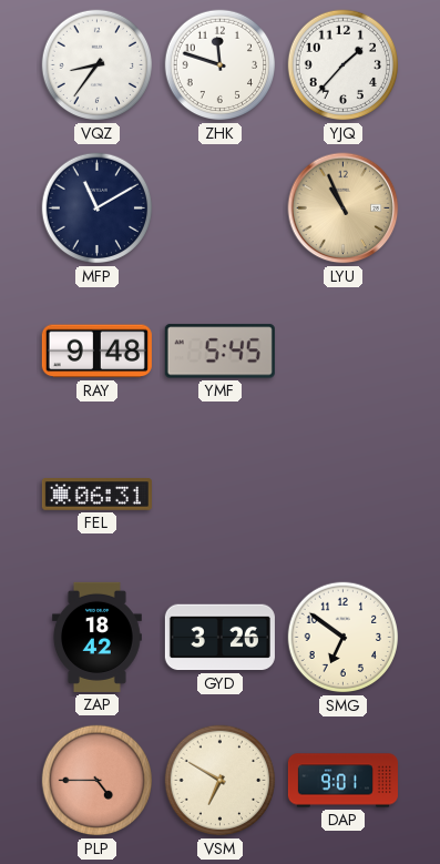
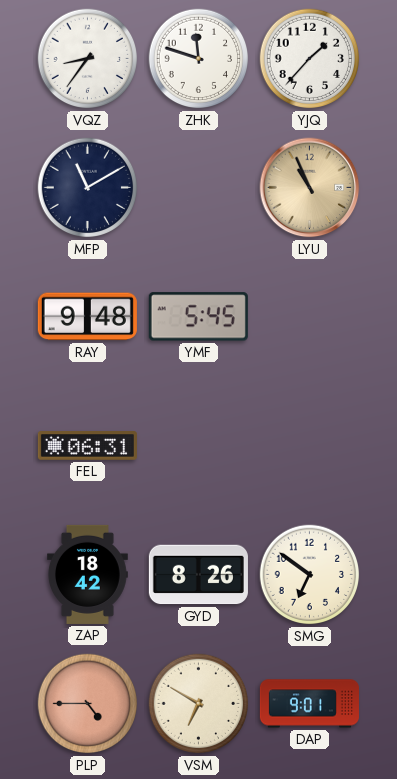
GYD: 3:26 -> 8:26 (198, 575)
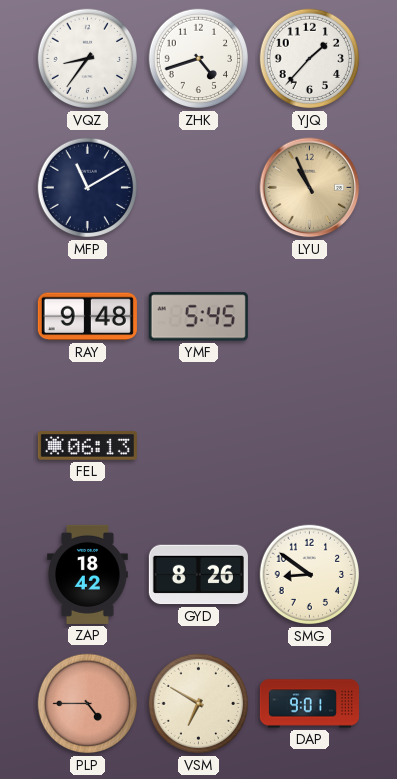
ZHK: 11:48 -> 4:42 (199, 59)
FEL: 06:31 -> 06:13 (87, 446)
SMG: 6:51 -> 8:51 (310, 575)
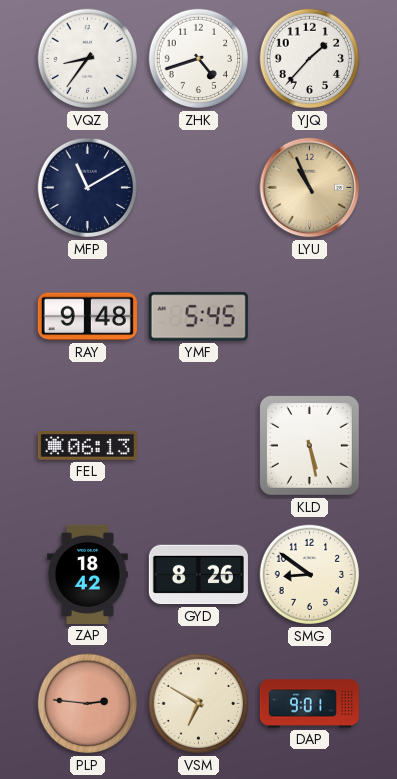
KLD: none -> 5:28 (309, 445)
PLP: 4:45 -> 2:46 (88, 704)
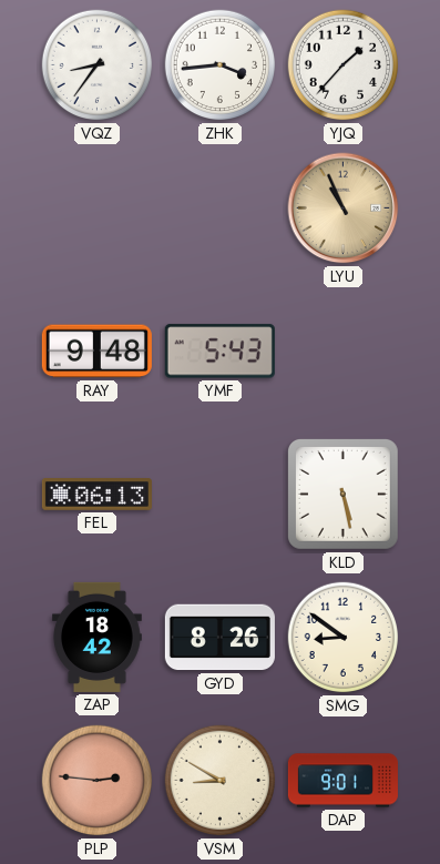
ZHK: 4:42 -> 3:44 (221, 65)
MFP: 11:10 -> none (88, 188)
YMF: 5:45 -> 5:43 (219, 352)
VSM: 6:50 -> 8:50 (221, 781)
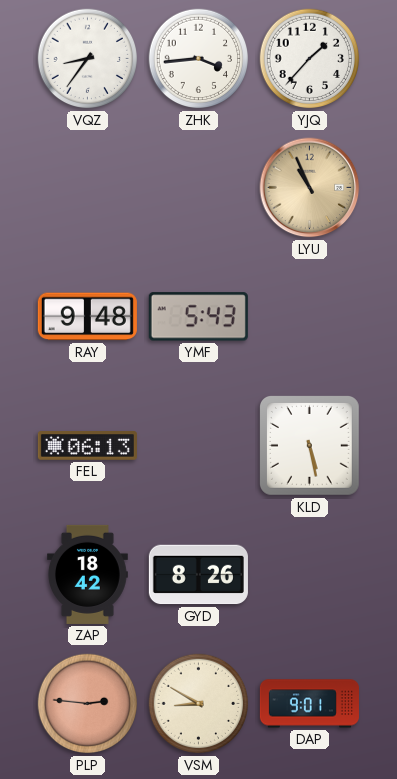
SMG: 8:51 -> none (344, 638)
